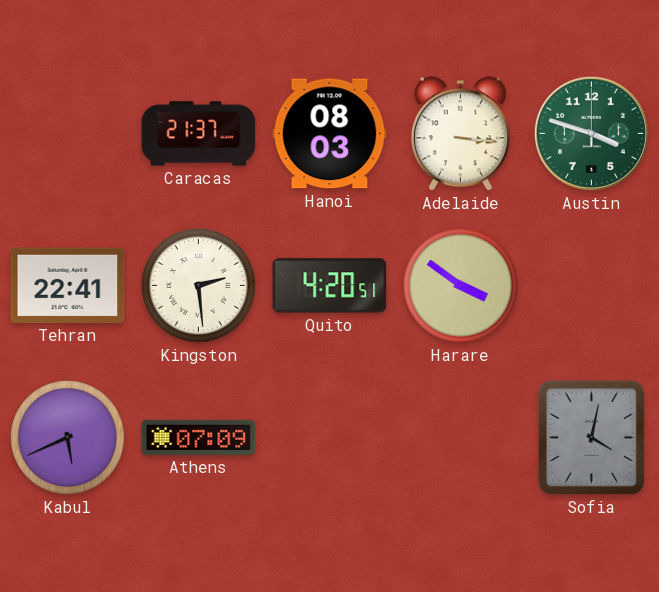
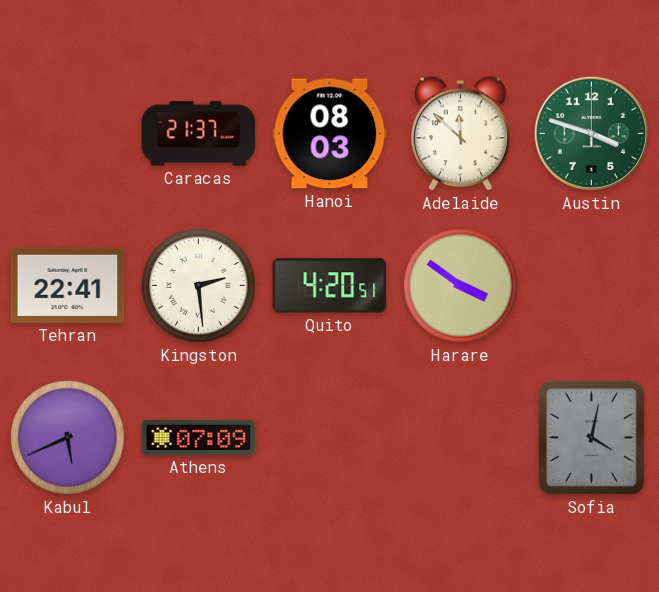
Adelaide: 3:16 -> 11:52 (460, 134)
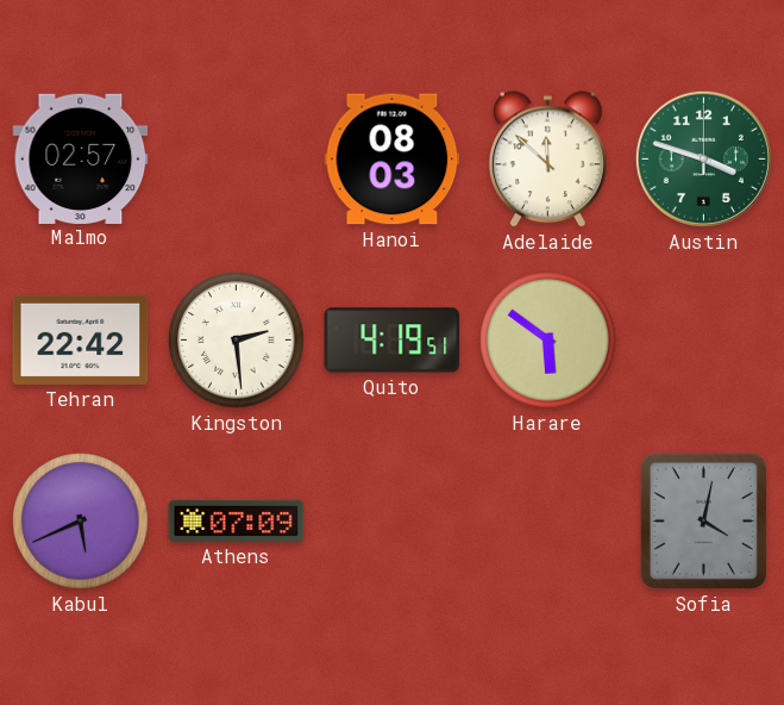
Malmo: none -> 02:57 (81, 158)
Caracas: 21:37 -> none (199, 134)
Tehran: 22:41 -> 22:42 (81, 339)
Quito: 4:20 -> 4:19 (393, 341)
Harare: 3:51 -> 5:51 (548, 341)
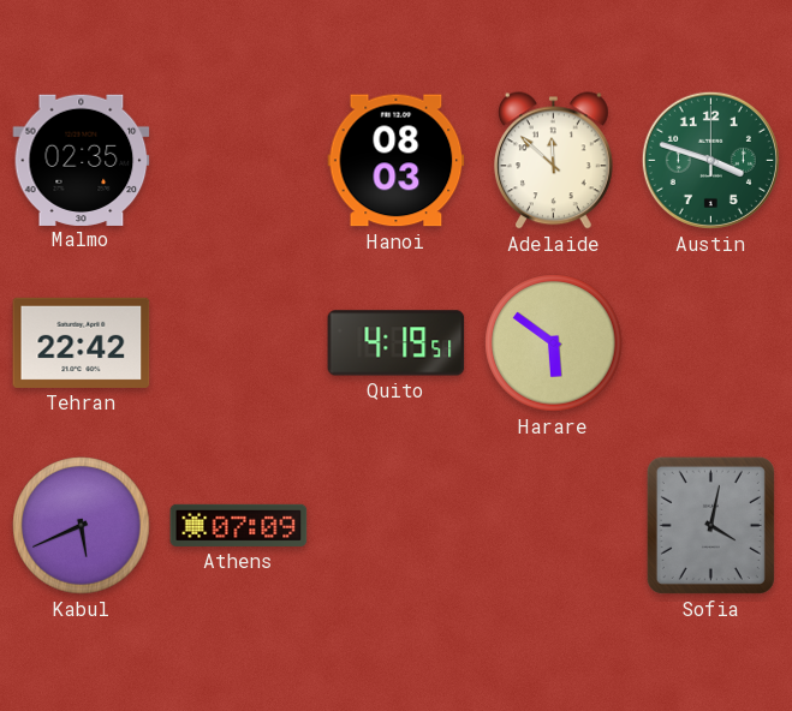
Malmo: 02:57 -> 02:35 (82, 160)
Kingston: 2:29 -> none (237, 341)
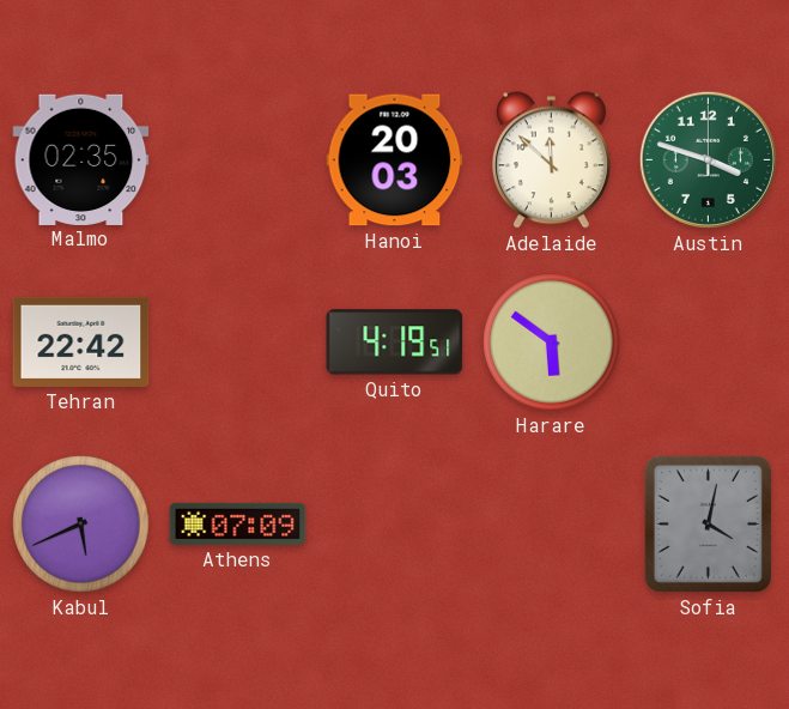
Hanoi: 08:03 -> 20:03 (395, 160)
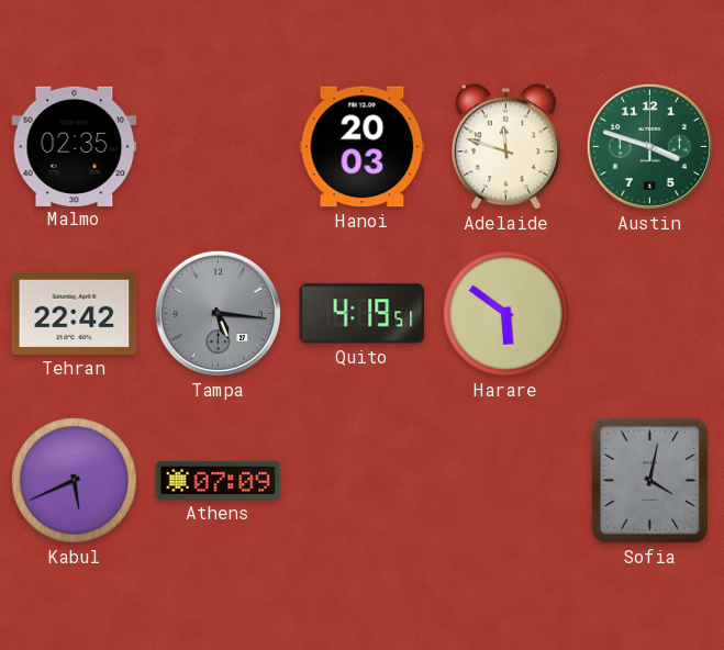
Adelaide: 11:52 -> 11:48 (505, 147)
Tampa: none -> 5:16 (218, 313)
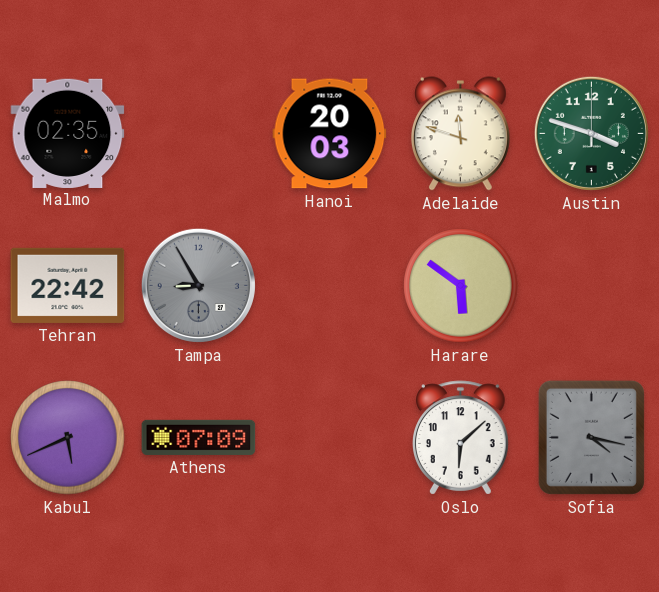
Tampa: 5:16 -> 8:55 (198, 285)
Quito: 4:19 -> none (363, 314)
Oslo: none -> 6:08 (461, 438)
Sofia: 4:02 -> 4:17 (591, 437)
